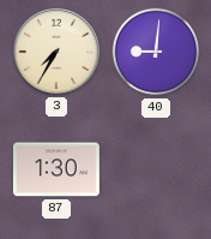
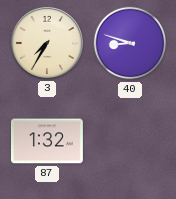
40: 9:01 -> 8:48 (130, 43)
87: 1:30 -> 1:32 (47, 141)
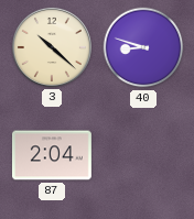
3: 7:35 -> 10:22 (52, 47)
87: 1:32 -> 2:04 (52, 155)
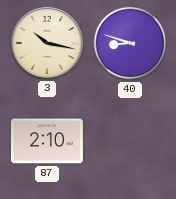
3: 10:22 -> 10:17 (47, 43)
87: 2:04 -> 2:10 (47, 141)
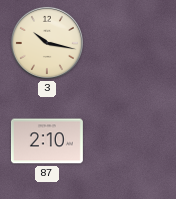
40: 8:48 -> none (130, 43)
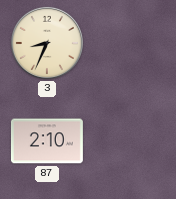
3: 10:17 -> 8:34 (47, 43)
